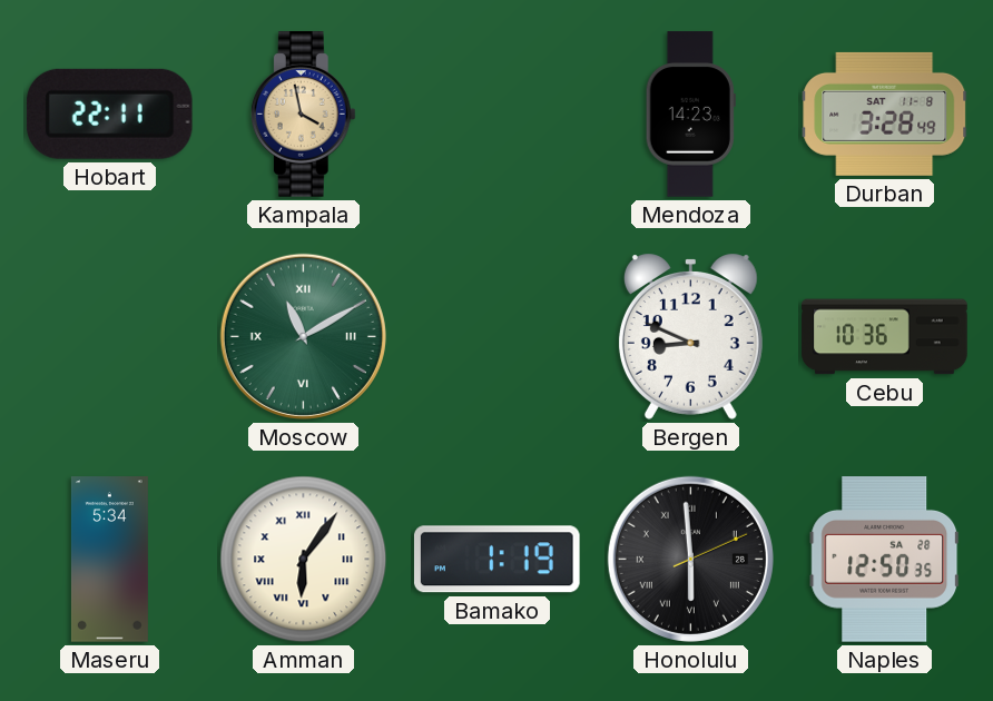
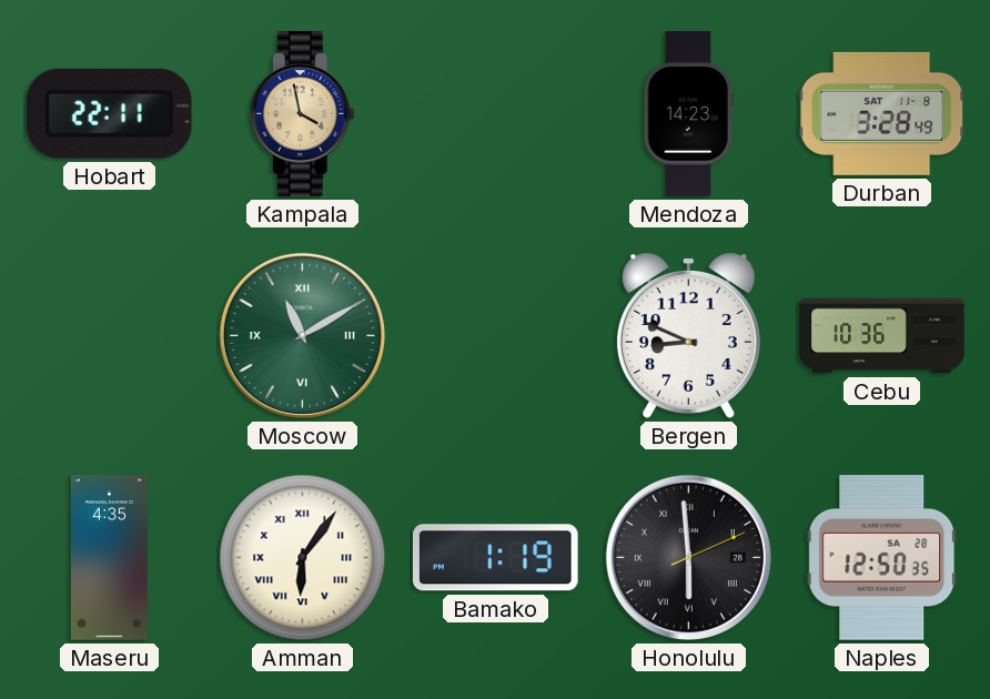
Maseru: 5:34 -> 4:35 (109, 558)
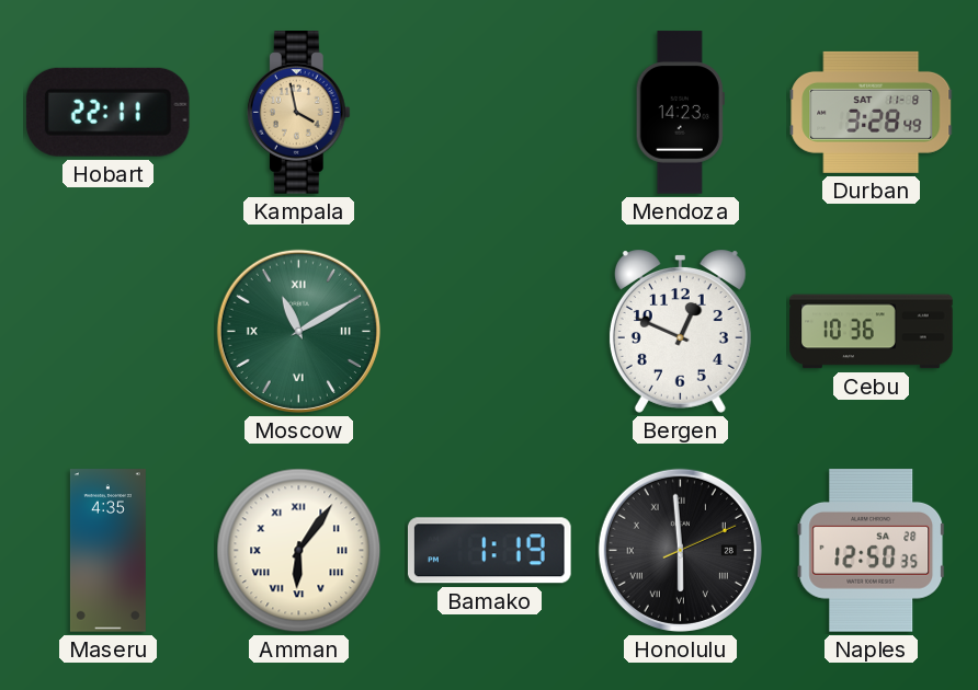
Bergen: 8:49 -> 12:49 (680, 331)
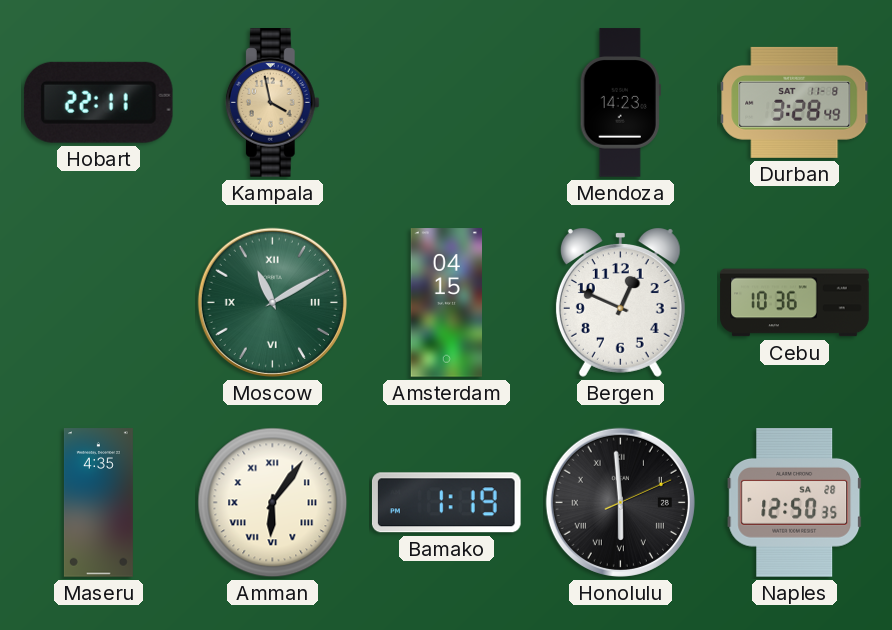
Amsterdam: none -> 04:15 (446, 303)
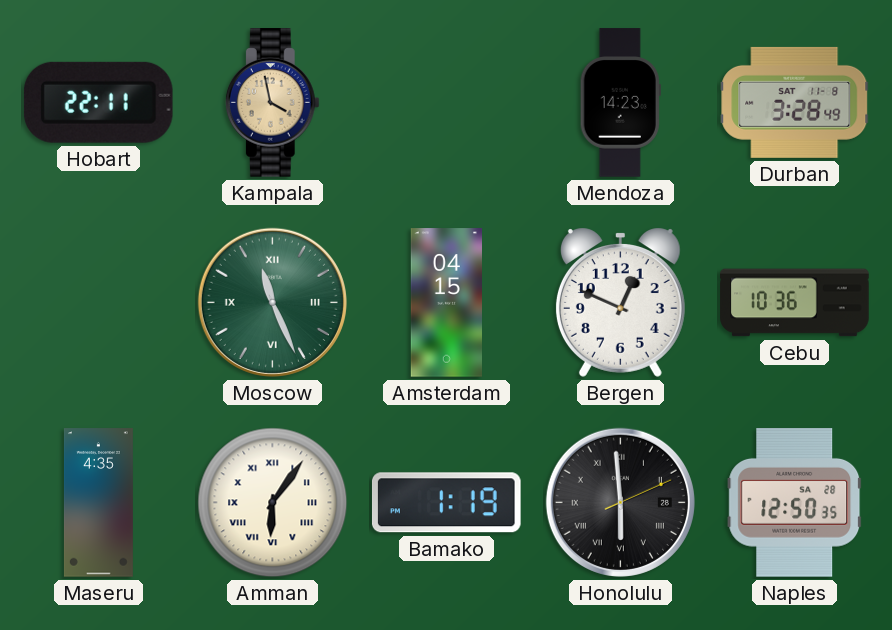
Moscow: 11:10 -> 11:26 (272, 302)
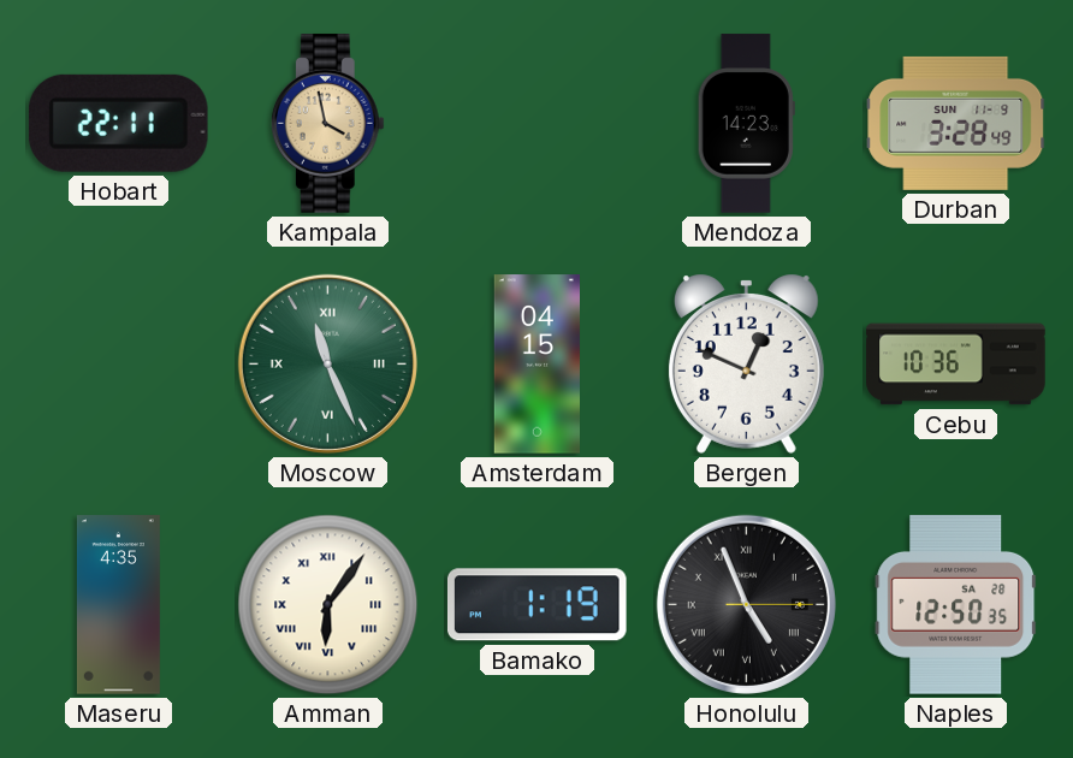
Durban date: SAT 11-8 -> SUN 11-9 (956, 123)
Honolulu: 5:59 -> 4:56 (746, 604)
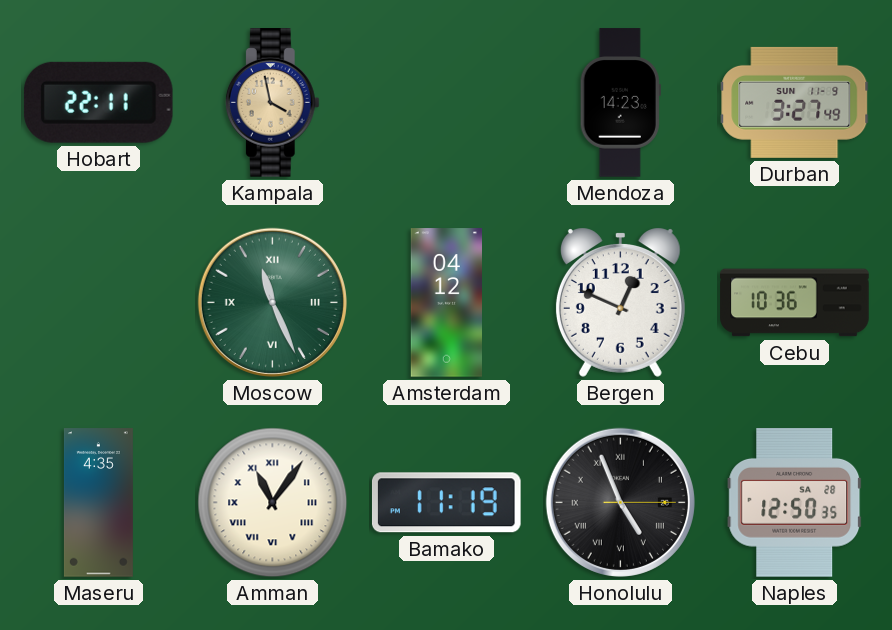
Durban: 3:28 -> 3:27 (795, 102)
Amsterdam: 04:15 -> 04:12 (446, 303)
Amman: 6:06 -> 11:06 (273, 503)
Bamako: 1:19 -> 11:19 (446, 503)
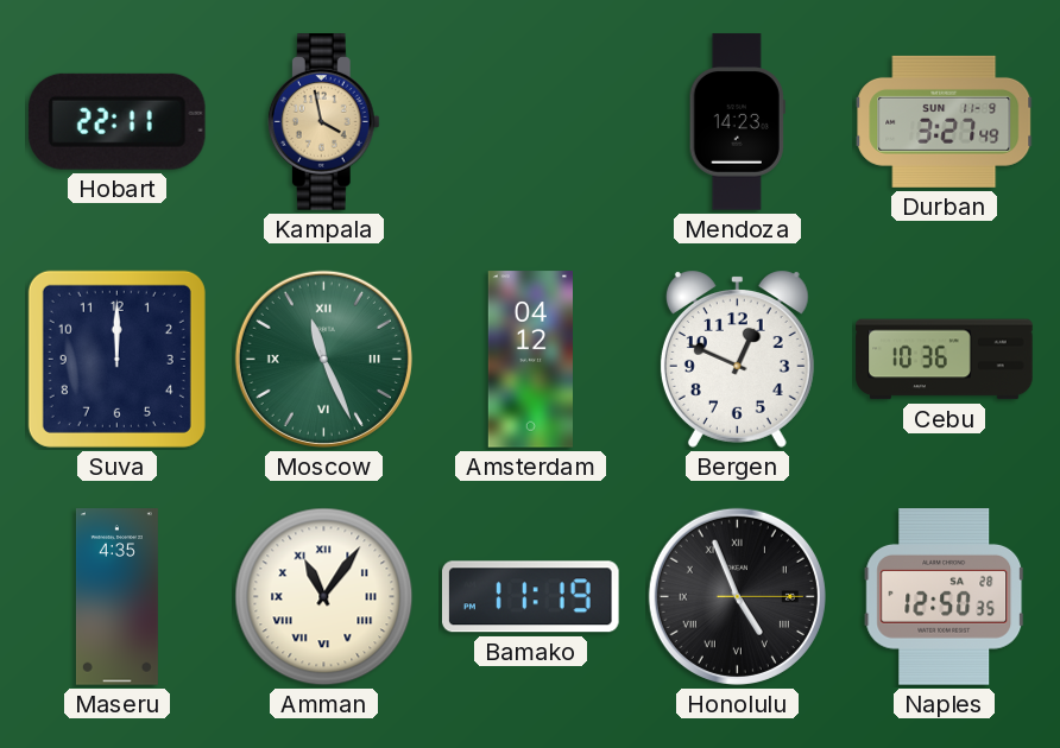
Suva: none -> 12:00 (116, 359)
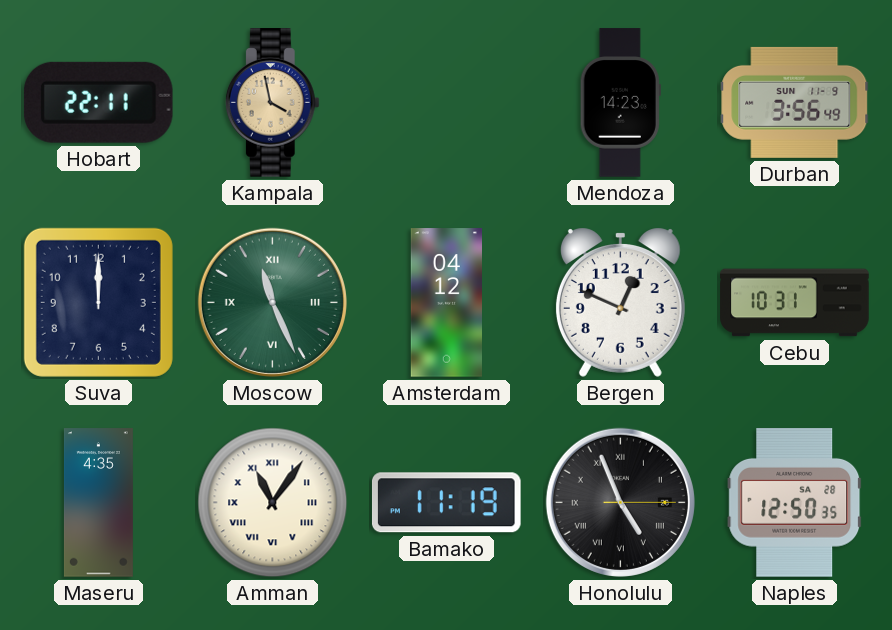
Durban: 3:27 -> 3:56 (795, 102)
Cebu: 10:36 -> 10:31 (795, 303)
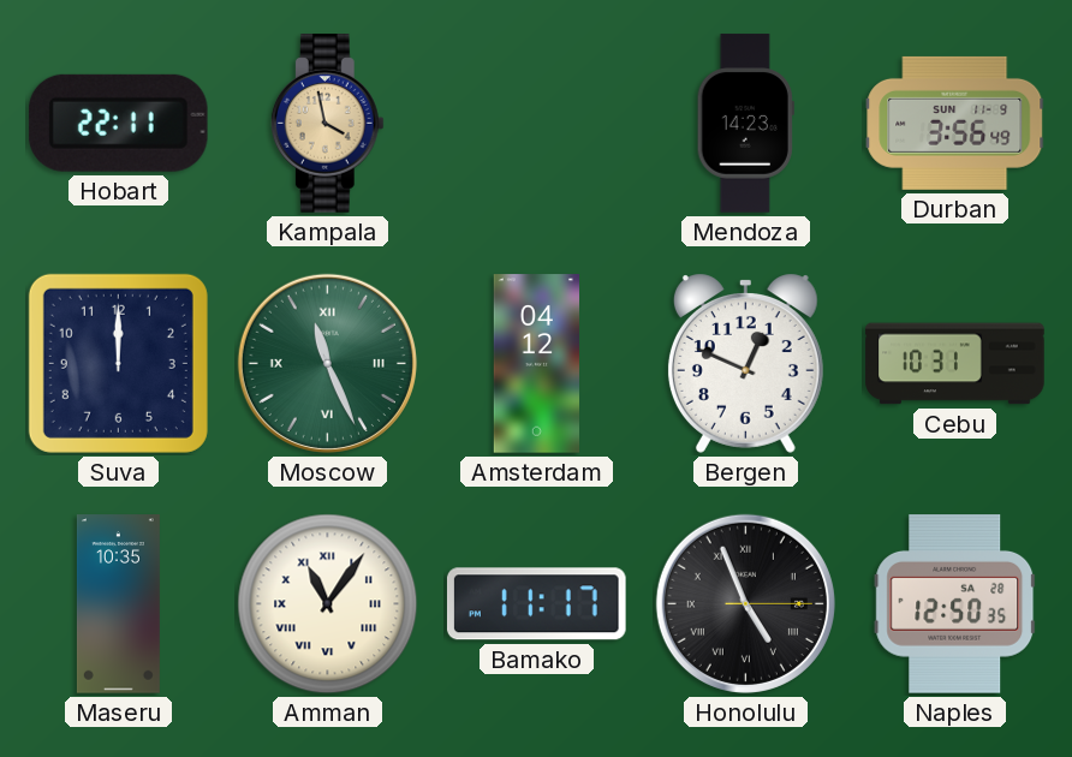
Maseru: 4:35 -> 10:35 (118, 604)
Bamako: 11:19 -> 11:17 (536, 604)
